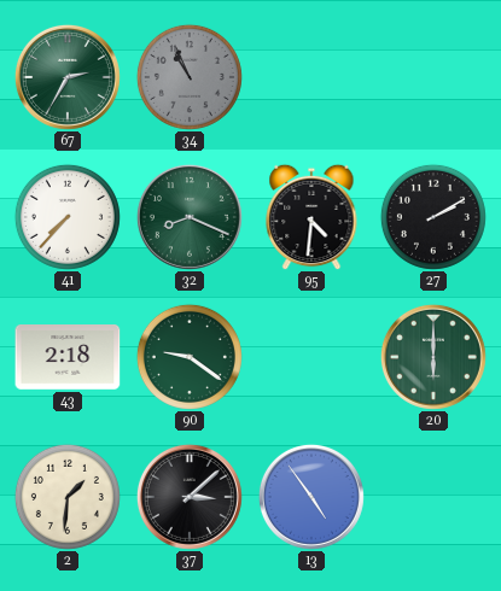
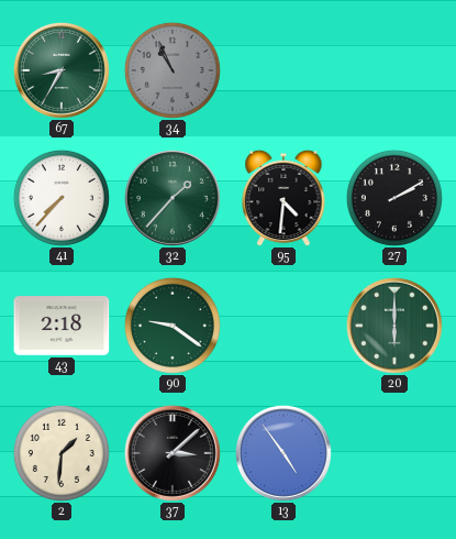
67: 2:35 -> 8:35 (62, 70)
32: 8:19 -> 1:37 (173, 198)
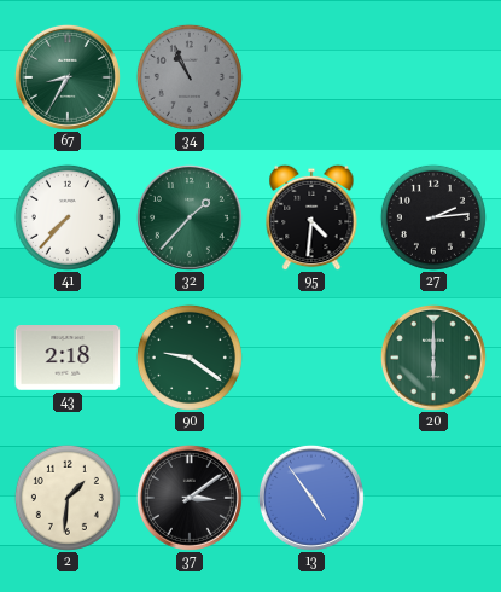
27: 2:10 -> 2:14 (433, 217)
37: 3:08 -> 3:09 (190, 498)
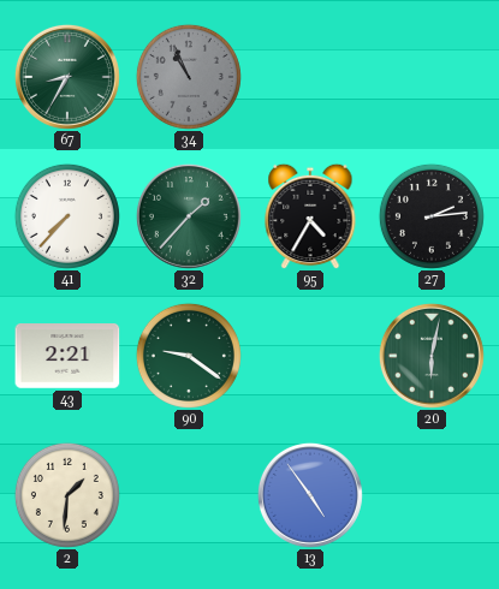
95: 4:31 -> 4:35 (310, 216)
43: 2:18 -> 2:21 (67, 357)
20: 6:00 -> 6:02 (432, 356)
37: 3:09 -> none (190, 498)
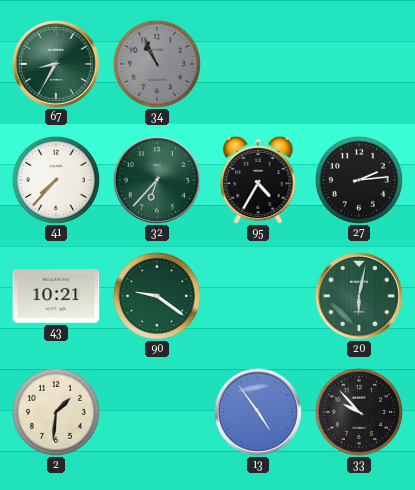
32: 1:37 -> 6:37 (157, 180)
43: 2:21 -> 10:21 (56, 297)
33: none -> 9:53 (359, 412)
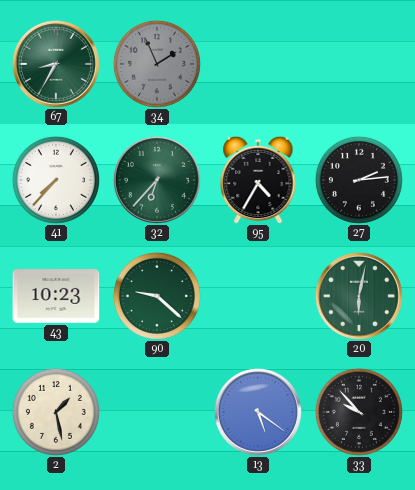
34: 10:56 -> 1:56 (157, 64)
43: 10:21 -> 10:23 (56, 297)
90: 9:21 -> 9:22 (157, 296)
2: 1:31 -> 1:28 (56, 412)
13: 4:54 -> 5:21 (258, 412)
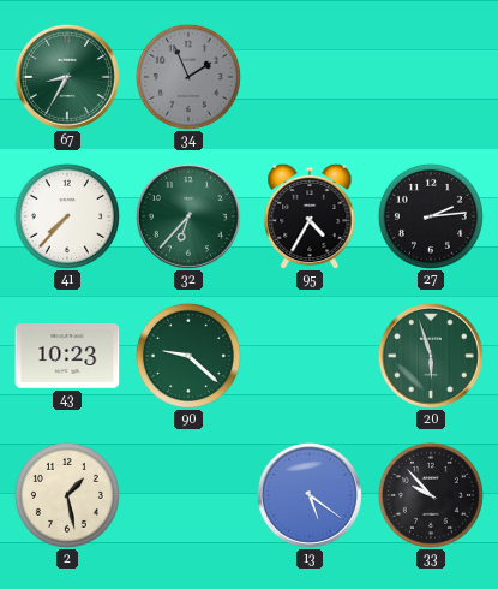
20: 6:02 -> 5:57 (431, 356)
